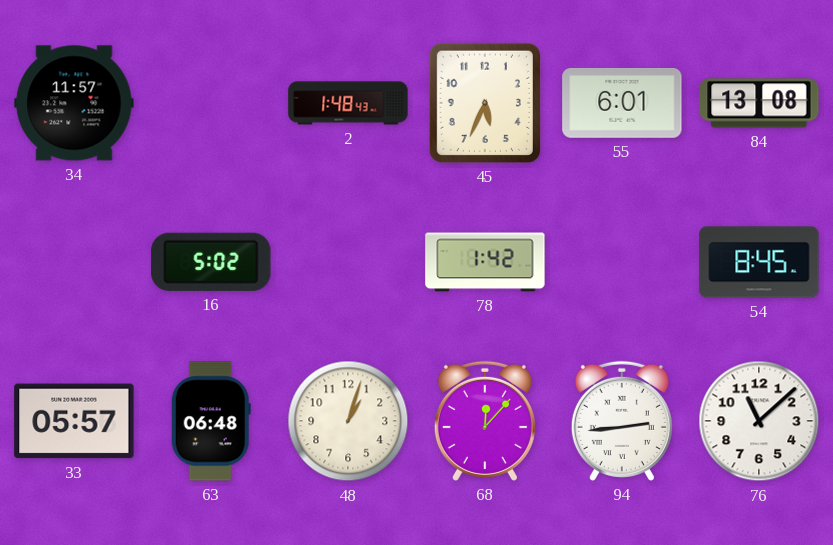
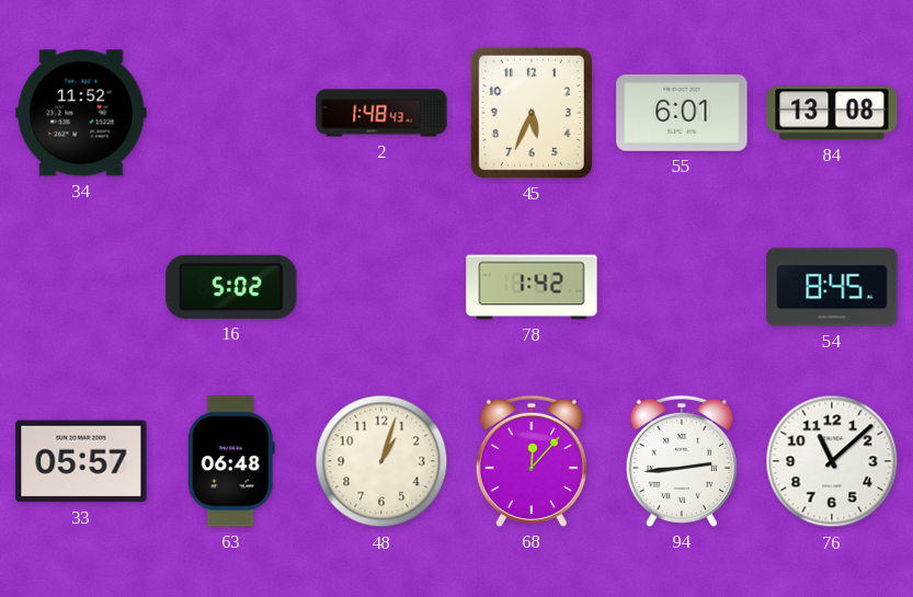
34: 11:57 -> 11:52 (81, 113)
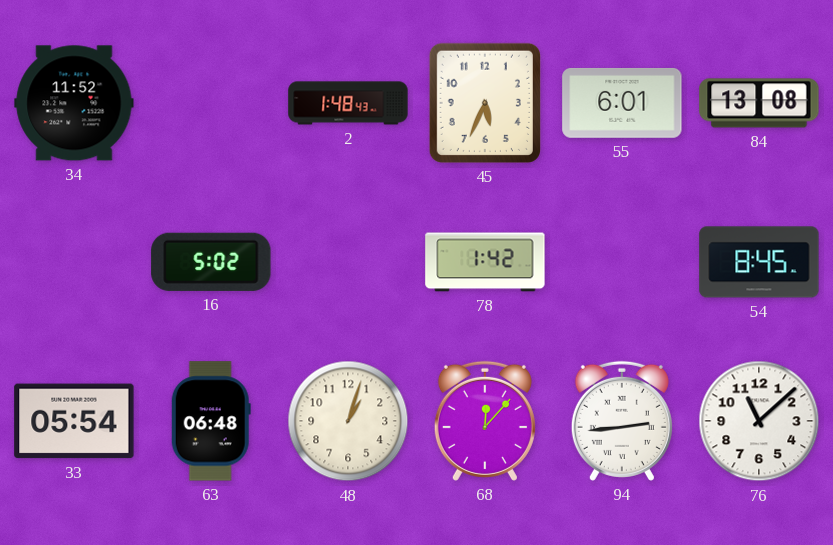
33: 05:57 -> 05:54 (74, 421)
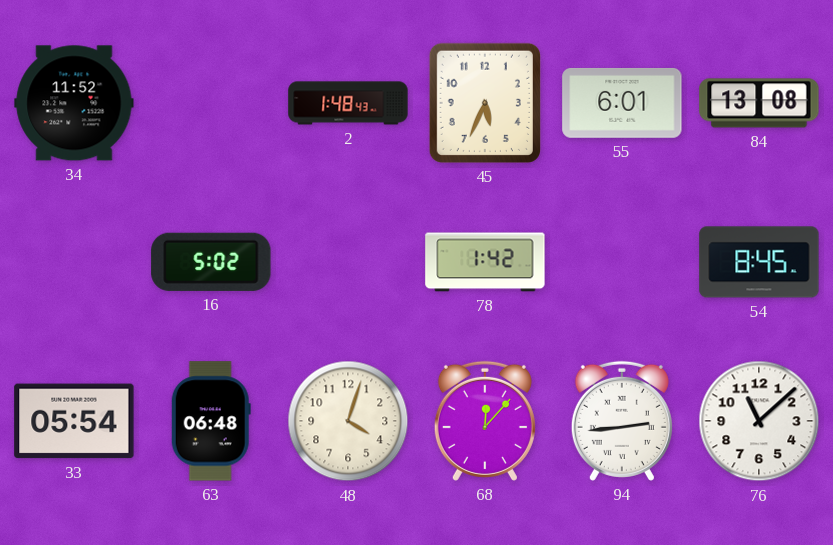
48: 1:03 -> 4:03 (348, 421)
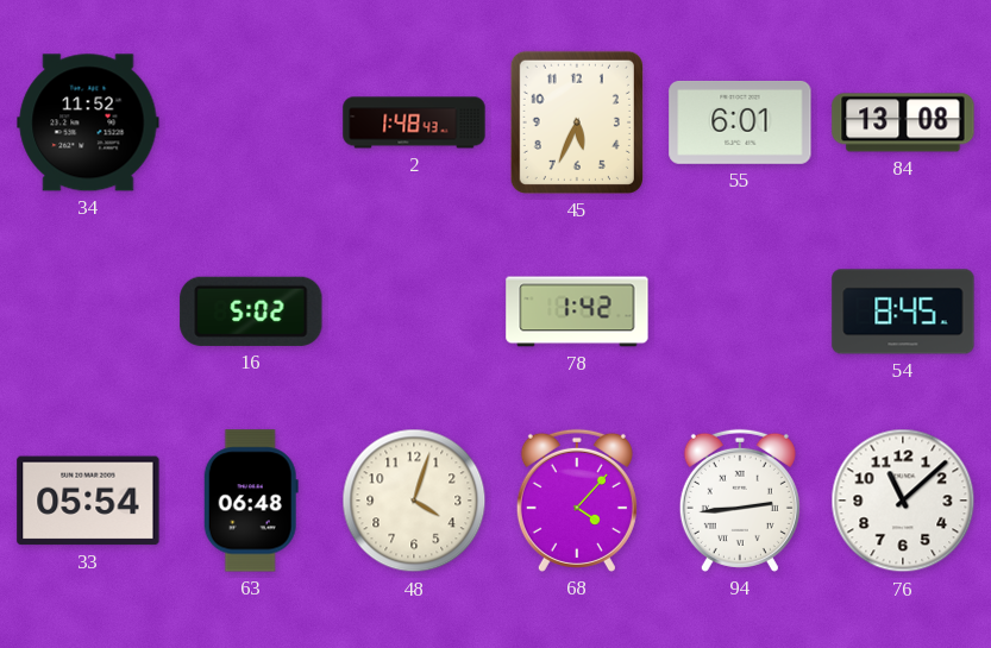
68: 12:07 -> 4:07 (577, 501)
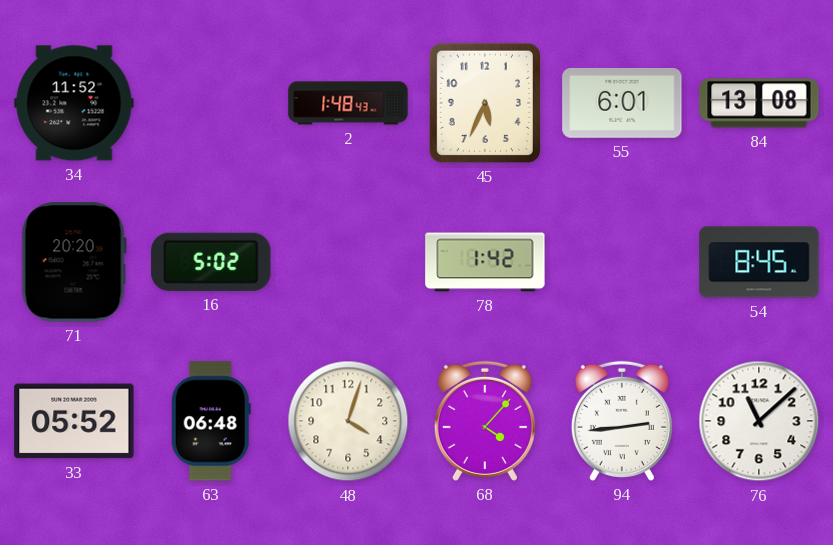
71: none -> 20:20 (74, 262)
33: 05:54 -> 05:52 (74, 421)
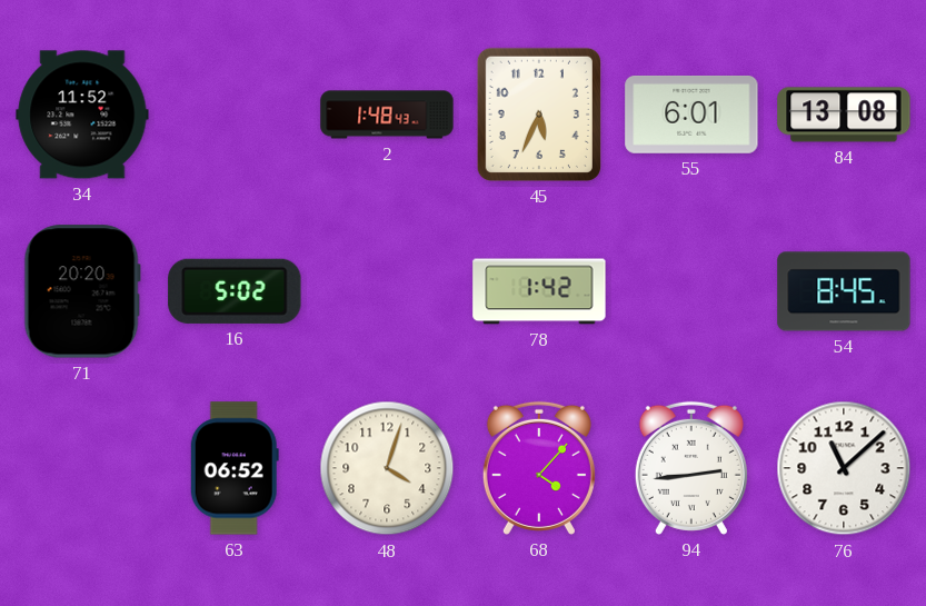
33: 05:52 -> none (74, 421)
63: 06:48 -> 06:52 (235, 468)
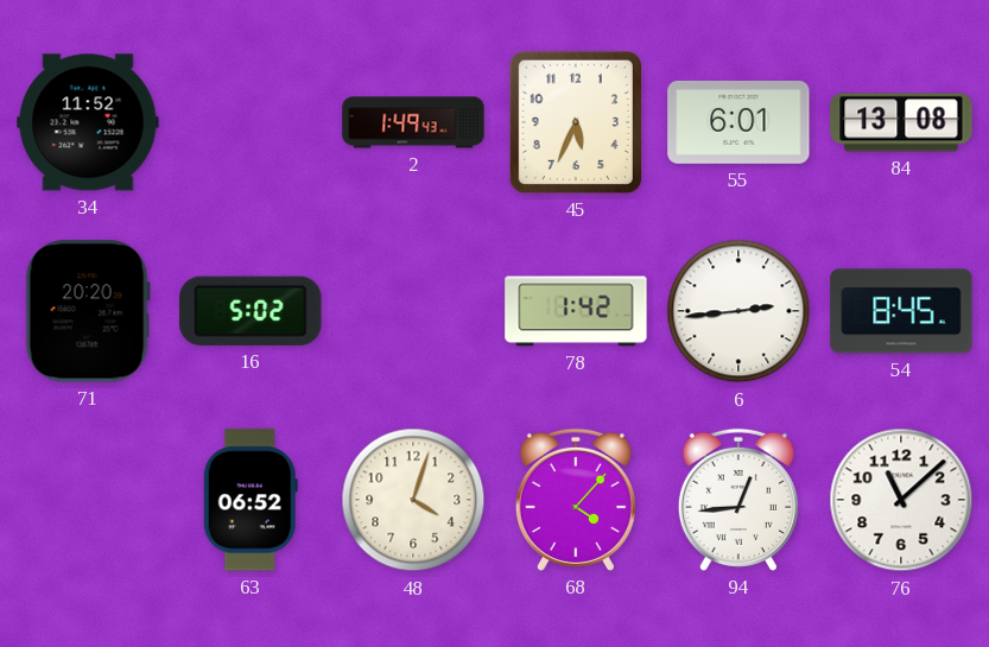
2: 1:48 -> 1:49 (413, 122)
6: none -> 2:44 (738, 311)
94: 2:44 -> 12:44 (738, 500)
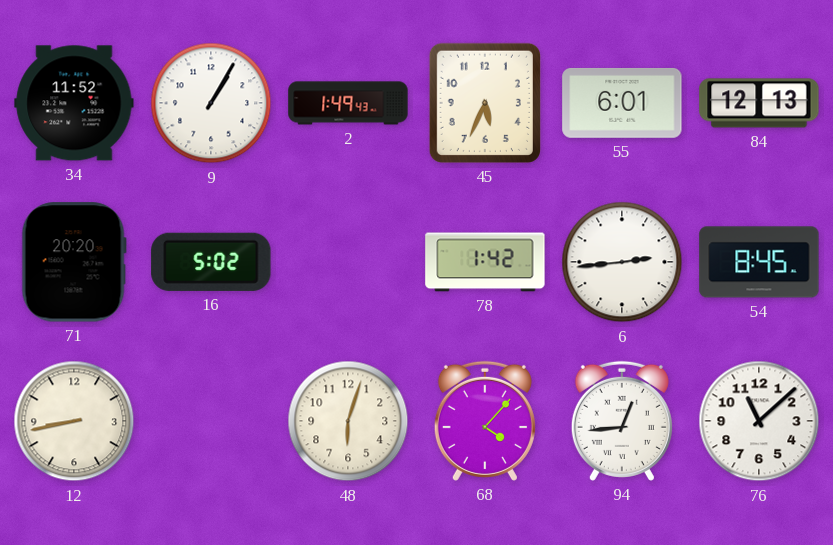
9: none -> 1:05 (211, 103)
84: 13:08 -> 12:13 (759, 103)
12: none -> 8:43 (74, 421)
63: 06:52 -> none (251, 500)
48: 4:03 -> 6:03 (348, 421)
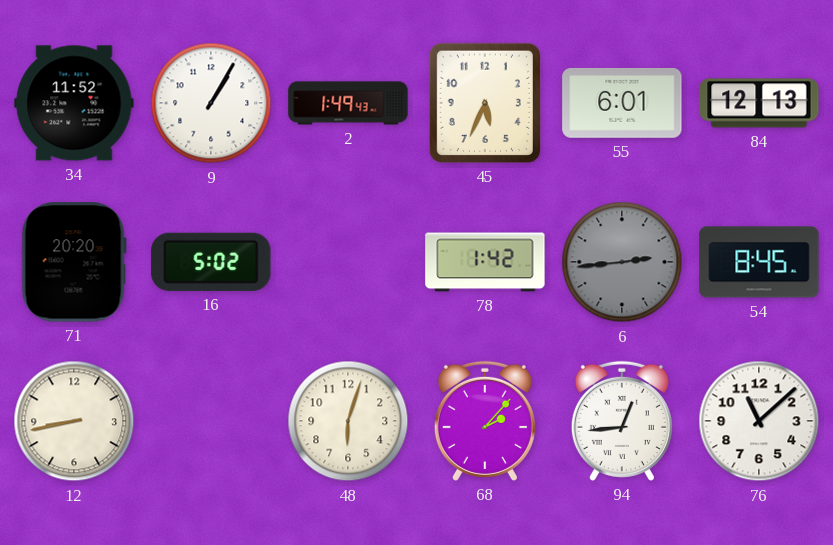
6 dial: white -> grey (622, 262)
68: 4:07 -> 2:07 (485, 421)
